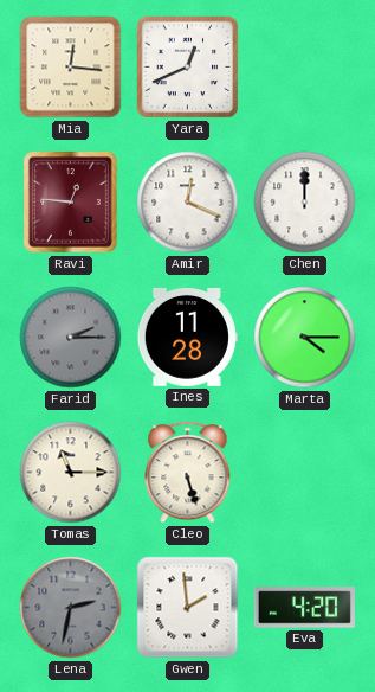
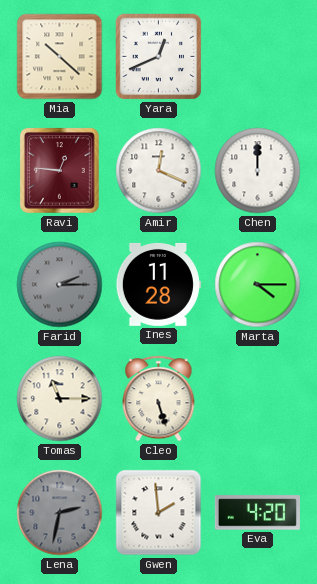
Mia: 12:16 -> 10:22 (60, 57)
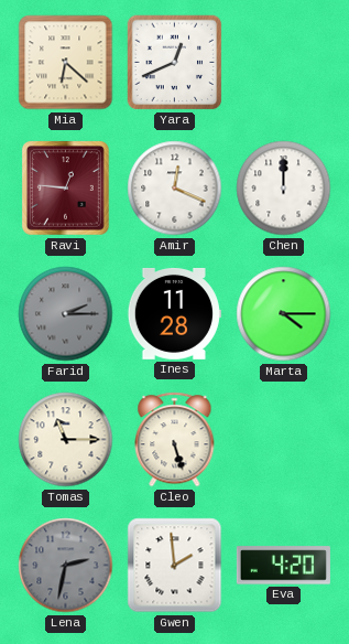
Mia: 10:22 -> 6:22 (66, 63)
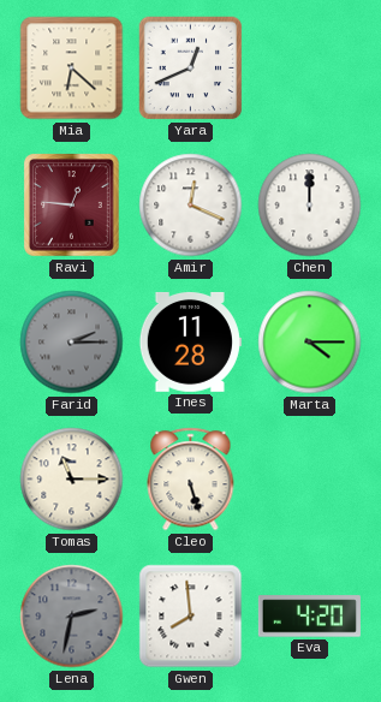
Gwen: 1:59 -> 7:59 (191, 617)
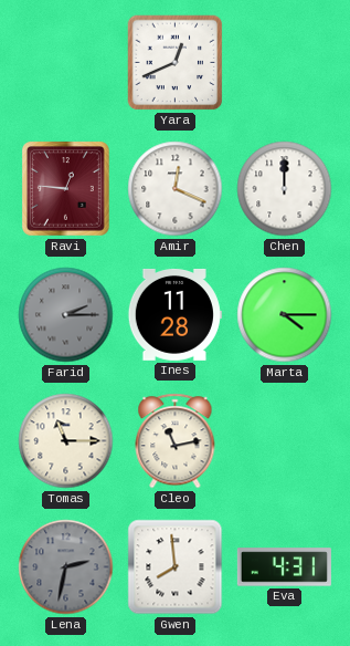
Mia: 6:22 -> none (72, 69)
Cleo: 5:27 -> 11:13 (176, 441)
Eva: 4:20 -> 4:31 (284, 567)
